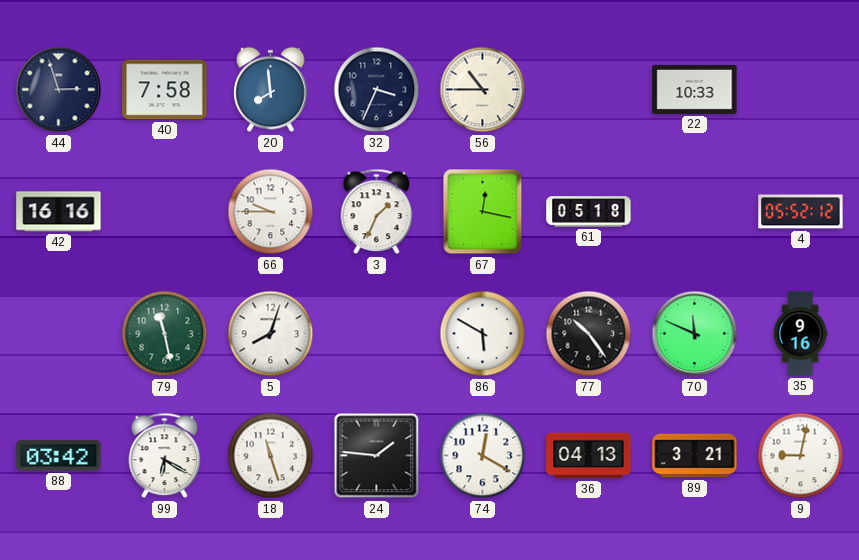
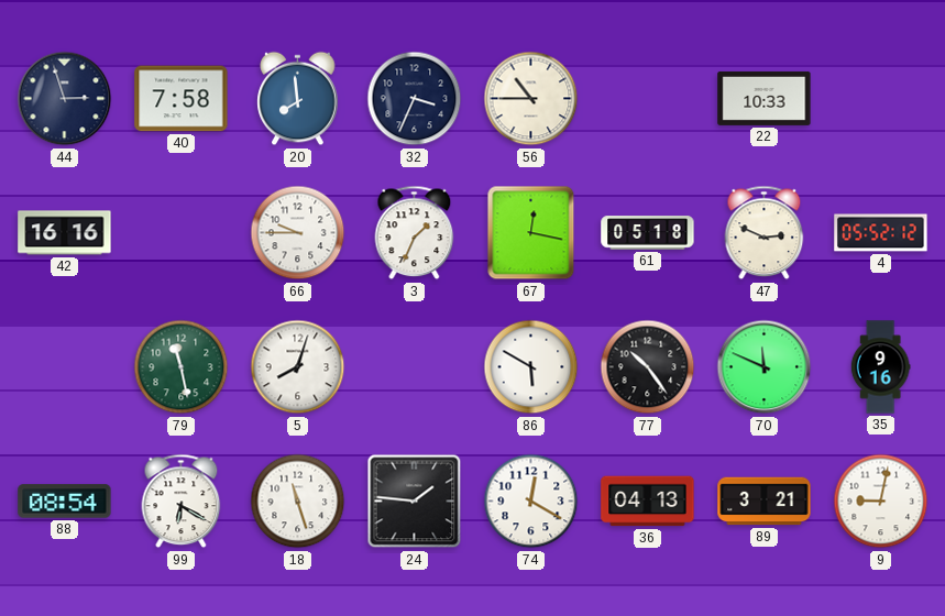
47: none -> 2:49 (765, 233)
88: 03:42 -> 08:54 (65, 502)
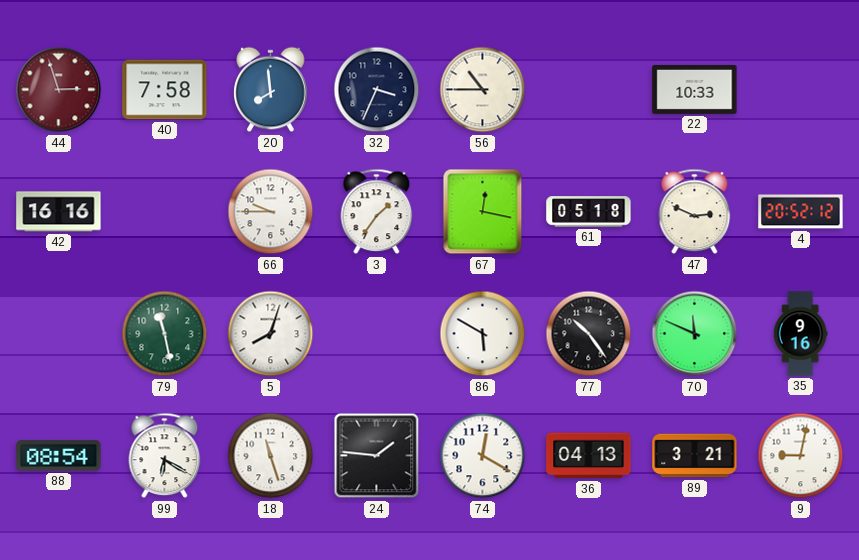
44 dial: navy -> burgundy (59, 90)
3: 1:34 -> 1:36 (377, 212)
4: 05:52 -> 20:52 (801, 212)
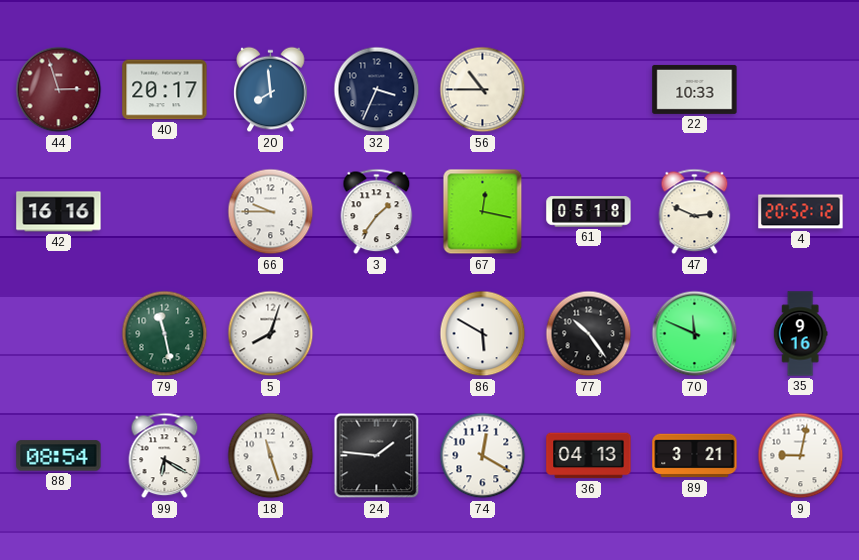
40: 7:58 -> 20:17 (165, 90)
